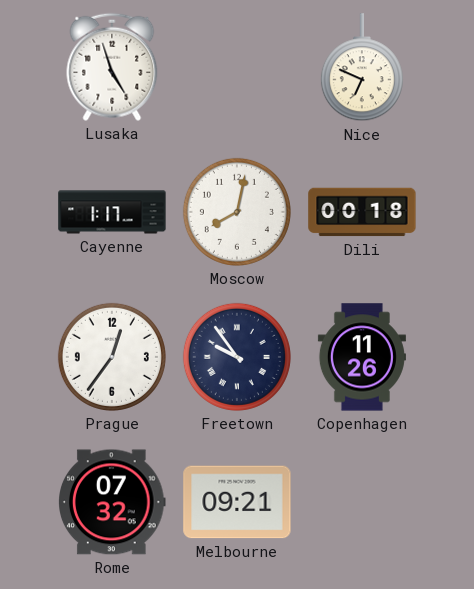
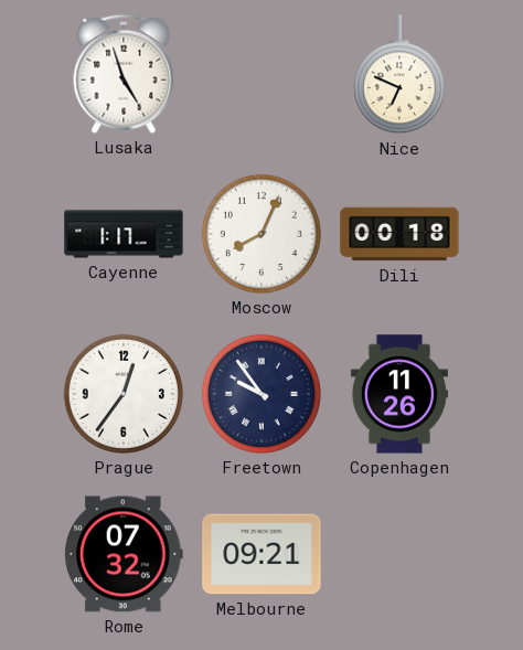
Moscow: 8:02 -> 8:04 (261, 234)
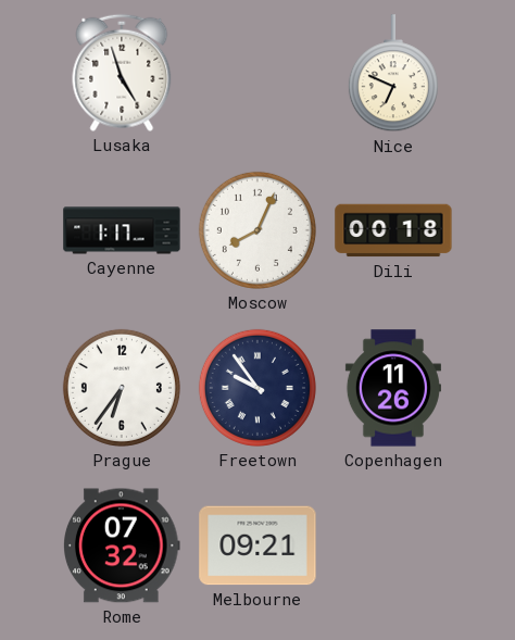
Prague: 12:36 -> 6:36 (122, 388)
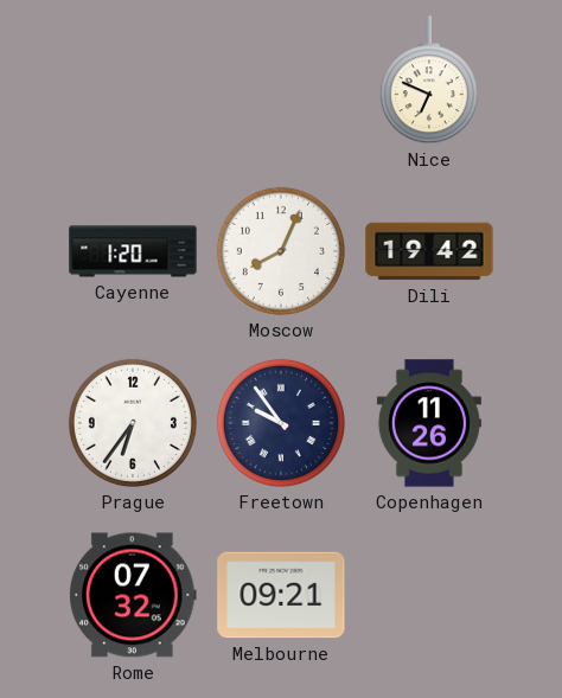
Lusaka: 4:57 -> none (122, 73)
Cayenne: 1:17 -> 1:20 (133, 251)
Dili: 00:18 -> 19:42 (429, 251)
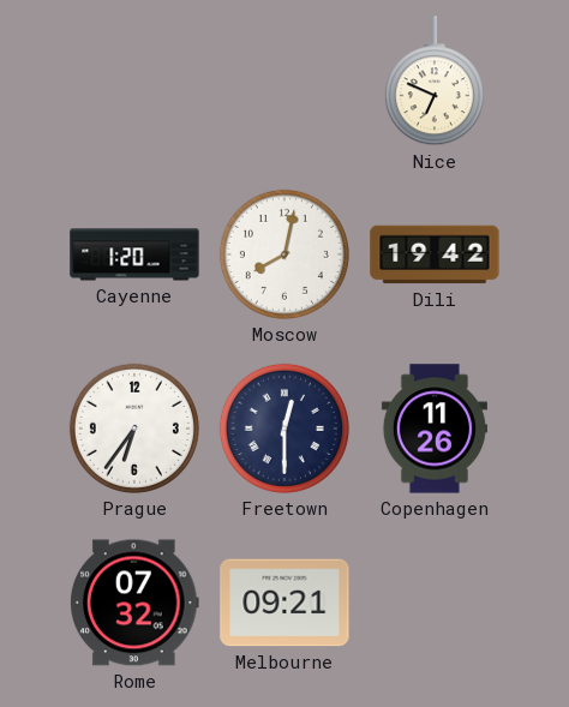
Moscow: 8:04 -> 8:02 (284, 254)
Freetown: 9:54 -> 12:30 (284, 429)
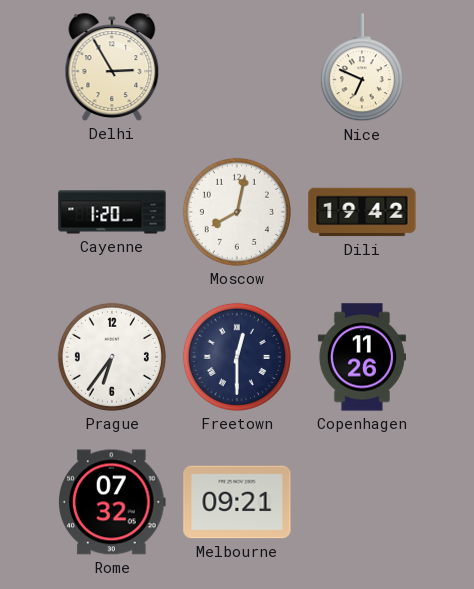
Delhi: none -> 2:55 (112, 67)
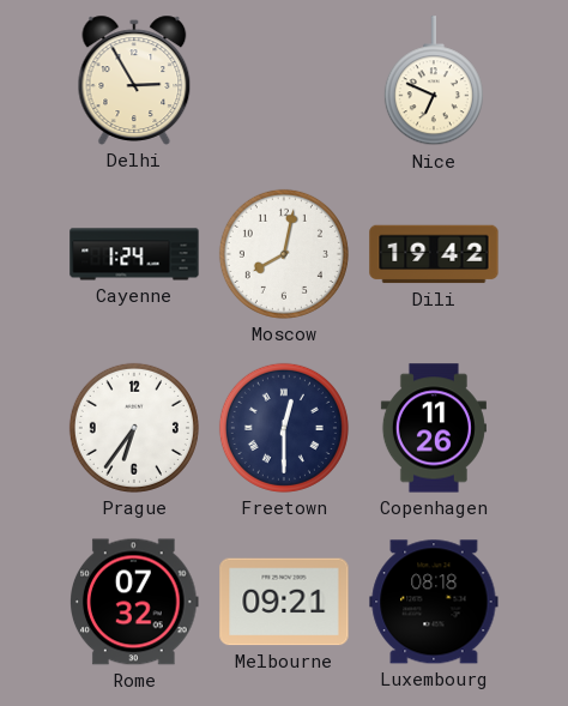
Cayenne: 1:20 -> 1:24 (134, 254)
Luxembourg: none -> 08:18 (434, 602)
